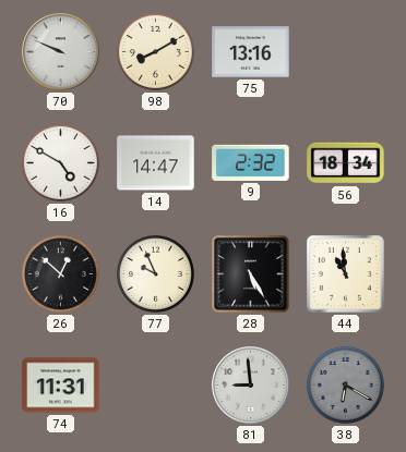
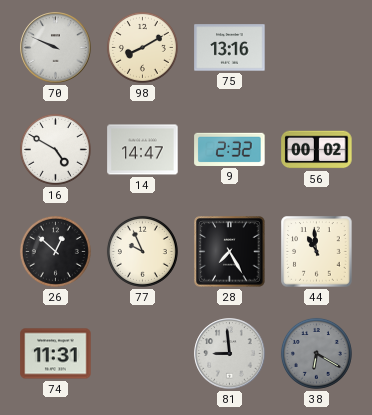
56: 18:34 -> 00:02 (317, 150)
28: 5:25 -> 7:25 (230, 252)
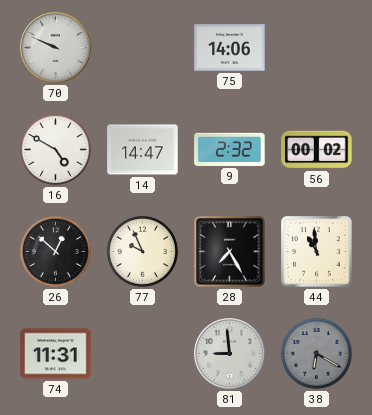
98: 8:10 -> none (142, 47)
75: 13:16 -> 14:06 (230, 48)
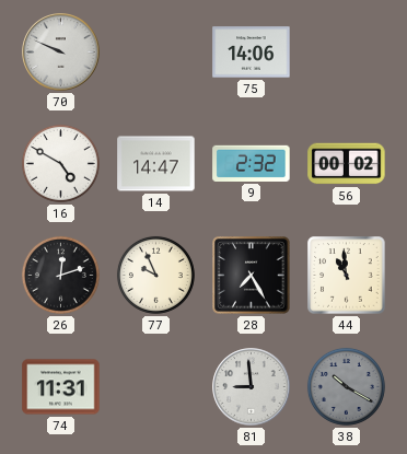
26: 12:52 -> 12:12 (60, 275)
38: 6:20 -> 10:20 (346, 386)
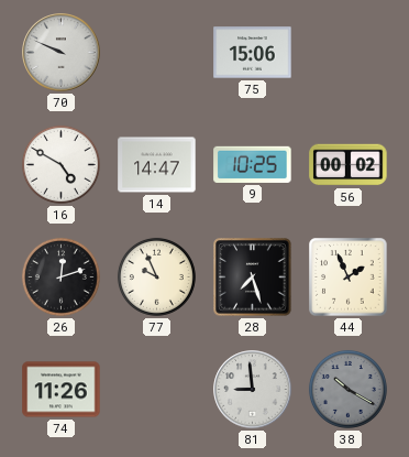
75: 14:06 -> 15:06 (253, 53)
9: 2:32 -> 10:25 (253, 164)
28: 7:25 -> 7:27 (253, 278)
44: 10:59 -> 1:56 (349, 278)
74: 11:31 -> 11:26 (62, 390)
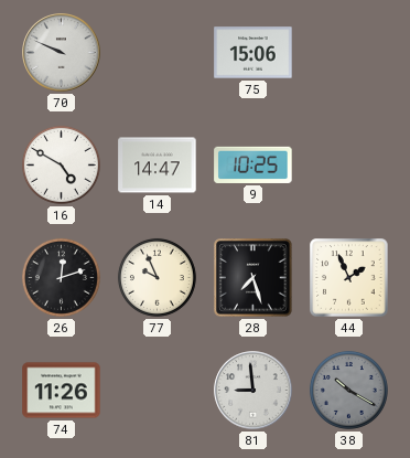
56: 00:02 -> none (349, 165)
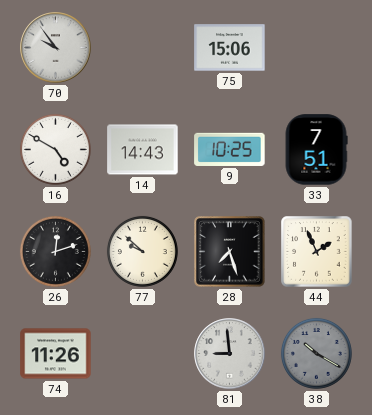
70: 9:49 -> 9:54 (56, 48)
14: 14:47 -> 14:43 (143, 150)
33: none -> 7:51 (316, 150)
77: 9:56 -> 9:52 (142, 251)
